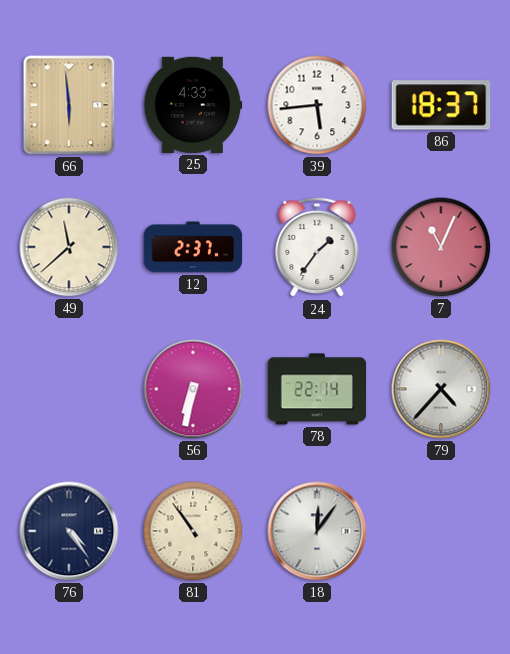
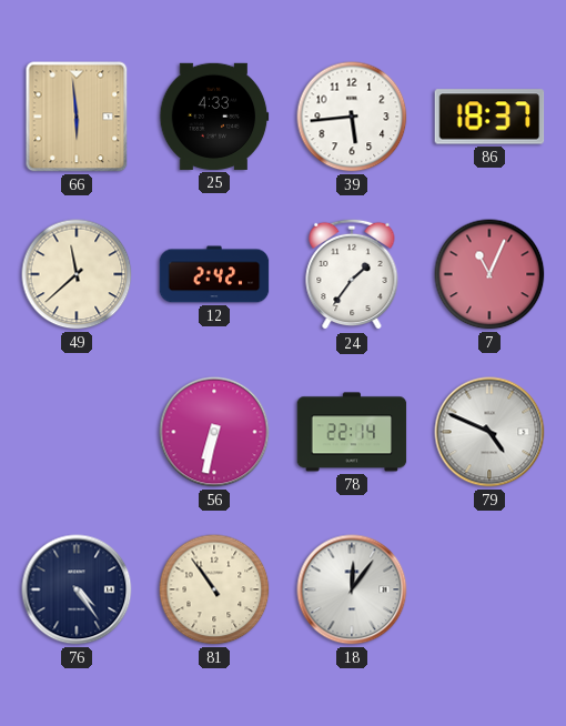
12: 2:37 -> 2:42 (214, 274)
79: 4:37 -> 4:49 (489, 432)
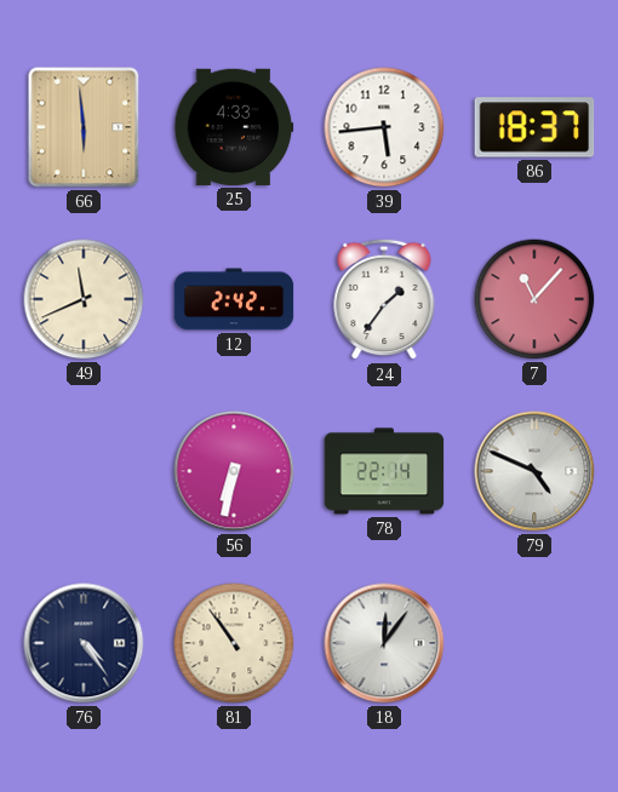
49: 11:38 -> 11:41 (84, 299)
7: 11:04 -> 11:07 (534, 299)
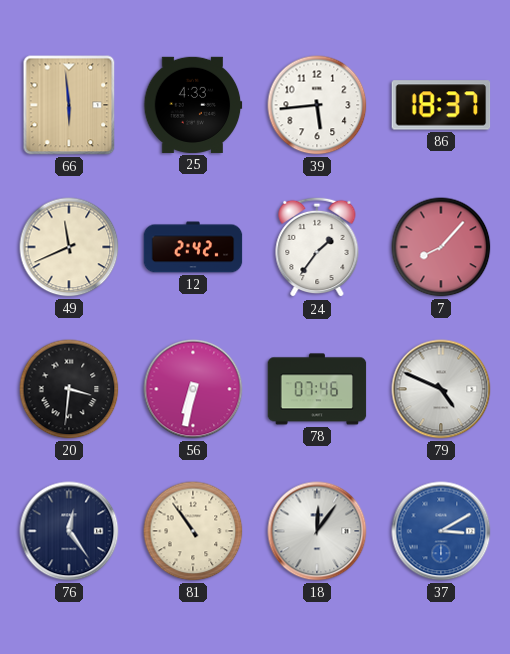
7: 11:07 -> 8:07 (441, 247)
20: none -> 3:31 (69, 389)
78: 22:14 -> 07:46 (317, 389)
76: 4:24 -> 12:24 (69, 531)
37: none -> 3:10 (441, 531)
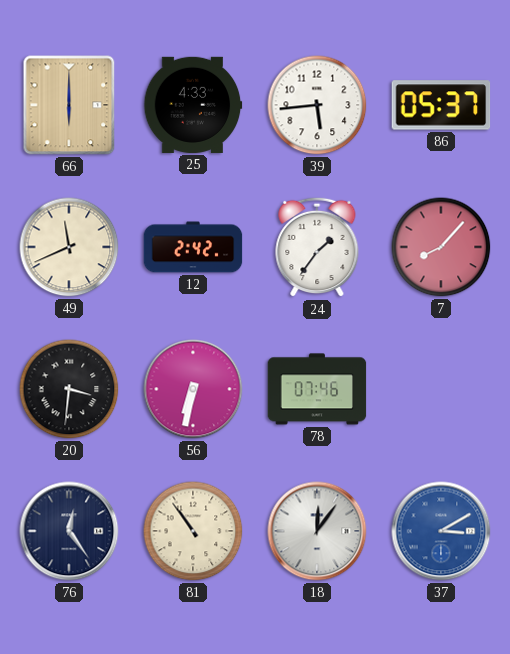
66: 5:59 -> 6:00 (69, 105)
86: 18:37 -> 05:37 (441, 105)
79: 4:49 -> none (441, 389)
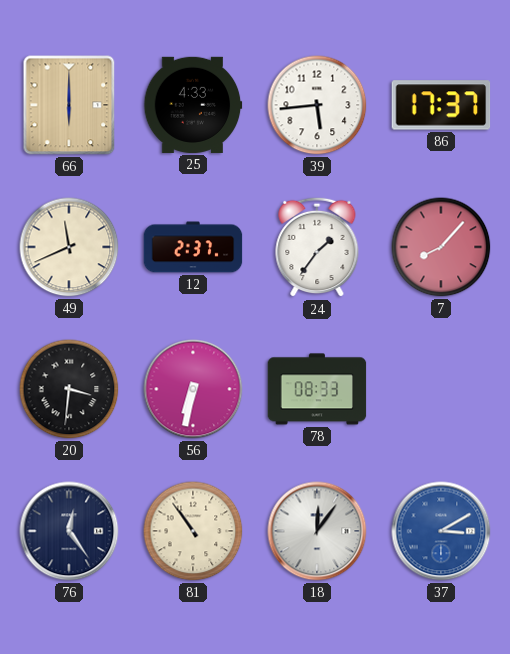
86: 05:37 -> 17:37 (441, 105)
12: 2:42 -> 2:37 (193, 247)
78: 07:46 -> 08:33 (317, 389)
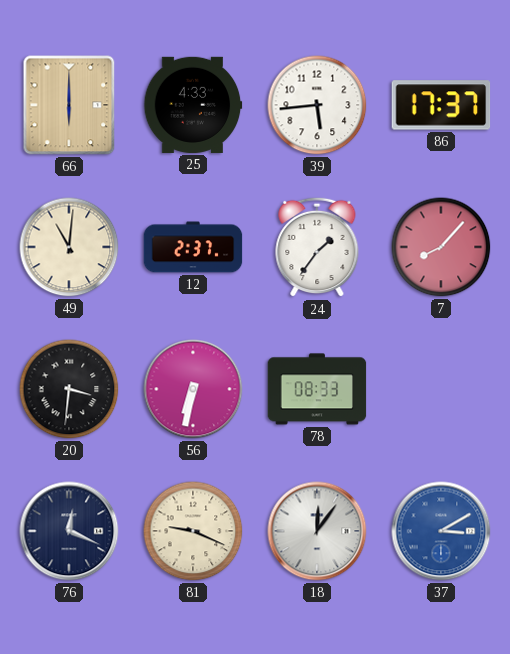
49: 11:41 -> 11:01 (69, 247)
76: 12:24 -> 12:19 (69, 531)
81: 10:54 -> 9:19 (193, 531)
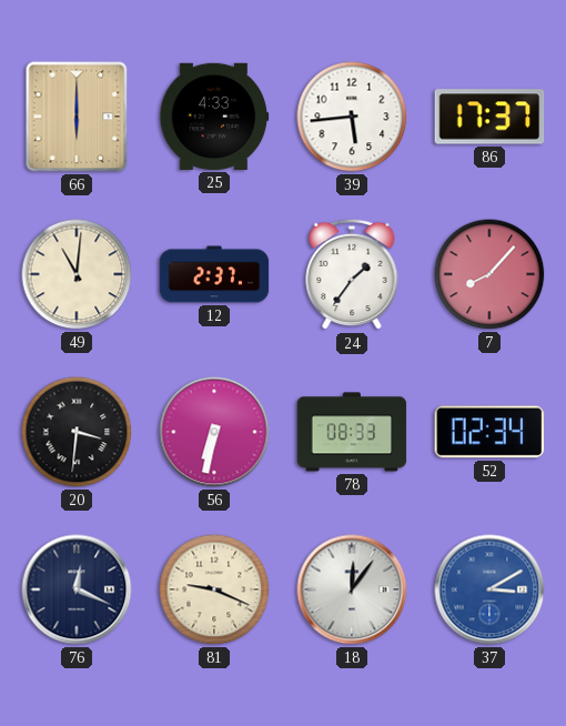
52: none -> 02:34 (489, 432)
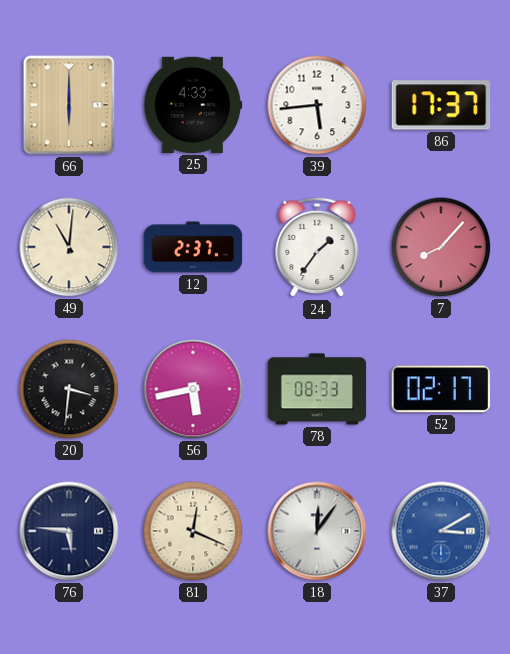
56: 6:32 -> 5:43 (193, 389)
52: 02:34 -> 02:17 (441, 389)
76: 12:19 -> 5:46 (69, 531)
81: 9:19 -> 12:19 (193, 531)
